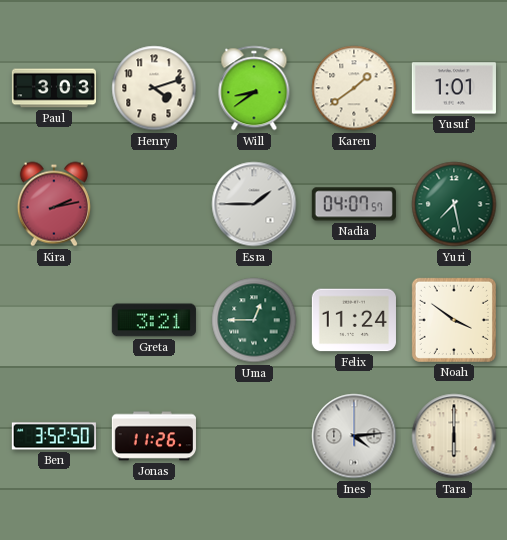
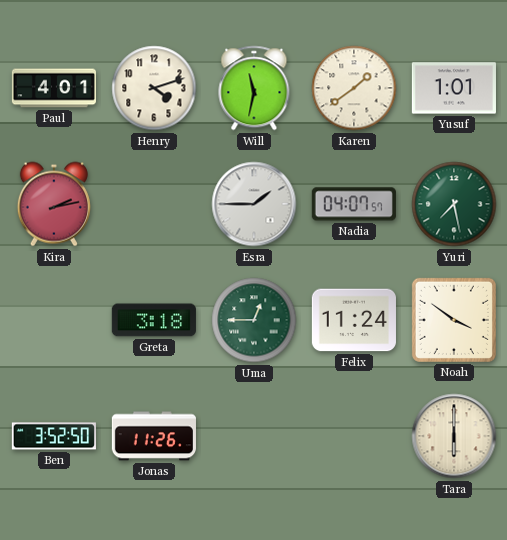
Paul: 3:03 -> 4:01 (53, 88)
Will: 8:39 -> 11:32 (254, 88)
Greta: 3:21 -> 3:18 (154, 320)
Ines: 4:14 -> none (354, 436)
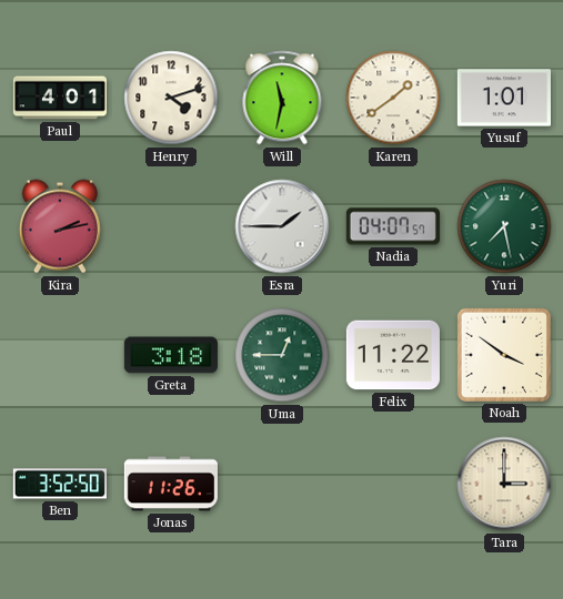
Felix: 11:24 -> 11:22 (393, 355)
Tara: 6:00 -> 3:00 (504, 484)
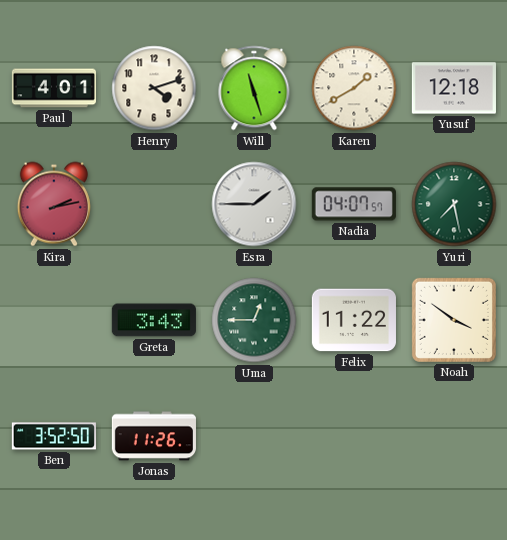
Will: 11:32 -> 11:27 (254, 88)
Karen: 1:39 -> 1:40 (354, 88)
Yusuf: 1:01 -> 12:18 (454, 88)
Greta: 3:18 -> 3:43 (154, 320)
Tara: 3:00 -> none (504, 484)
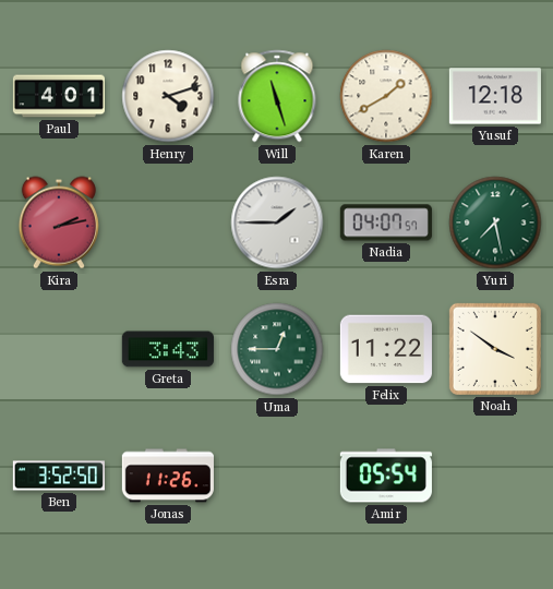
Amir: none -> 05:54 (386, 476)
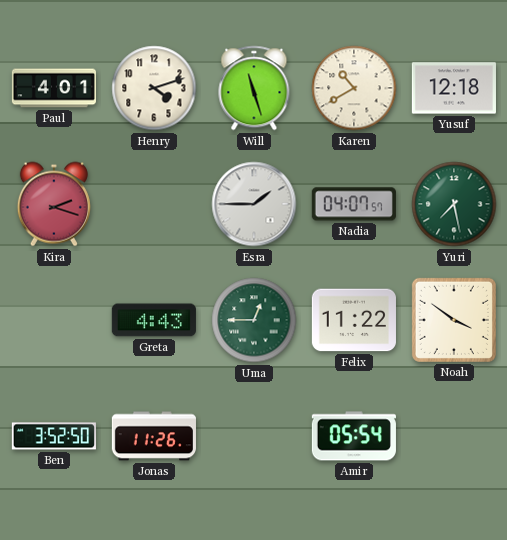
Karen: 1:40 -> 10:40 (354, 88)
Kira: 2:13 -> 2:18 (54, 204)
Greta: 3:43 -> 4:43 (154, 320)
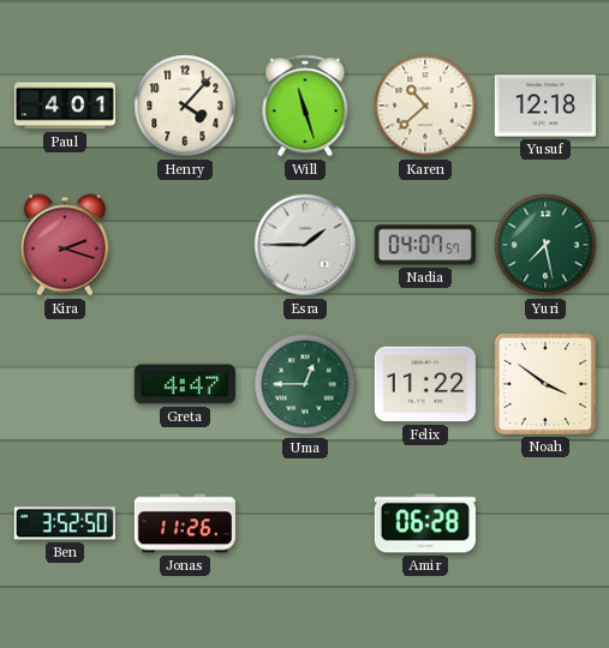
Henry: 4:12 -> 4:07 (185, 106)
Karen: 10:40 -> 10:38 (425, 106)
Greta: 4:43 -> 4:47 (185, 384)
Amir: 05:54 -> 06:28 (425, 523)
